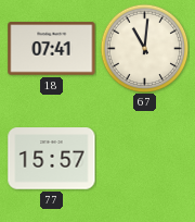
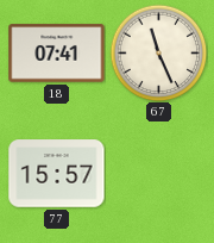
67: 11:01 -> 11:26 (158, 52)
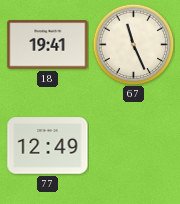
18: 07:41 -> 19:41 (48, 45)
77: 15:57 -> 12:49 (48, 146)
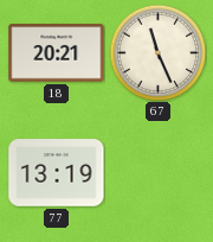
18: 19:41 -> 20:21 (57, 53)
77: 12:49 -> 13:19 (57, 173)
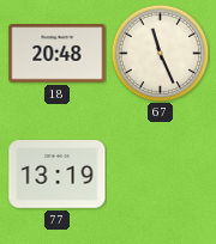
18: 20:21 -> 20:48 (58, 54)
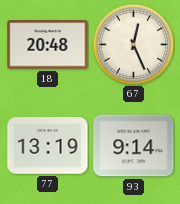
67: 11:26 -> 12:26 (133, 44)
93: none -> 9:14 (134, 146)
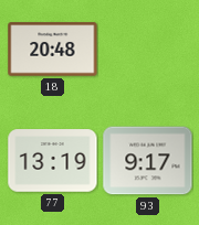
67: 12:26 -> none (133, 44)
93: 9:14 -> 9:17 (148, 161)
